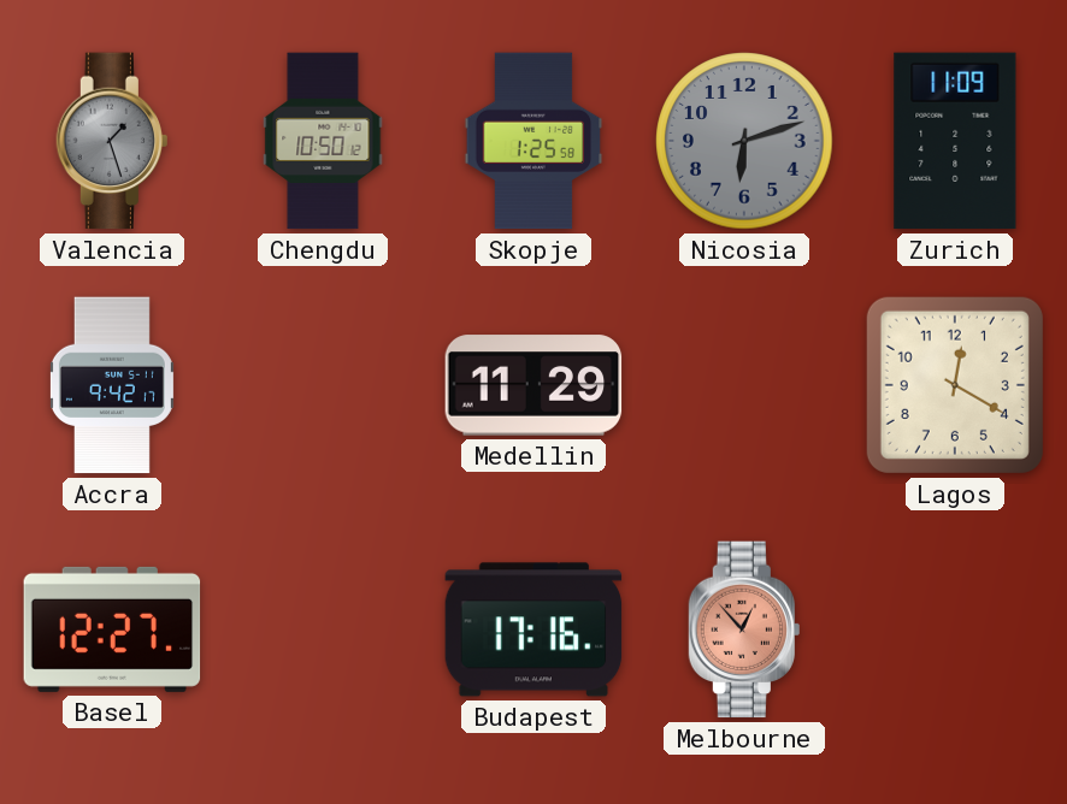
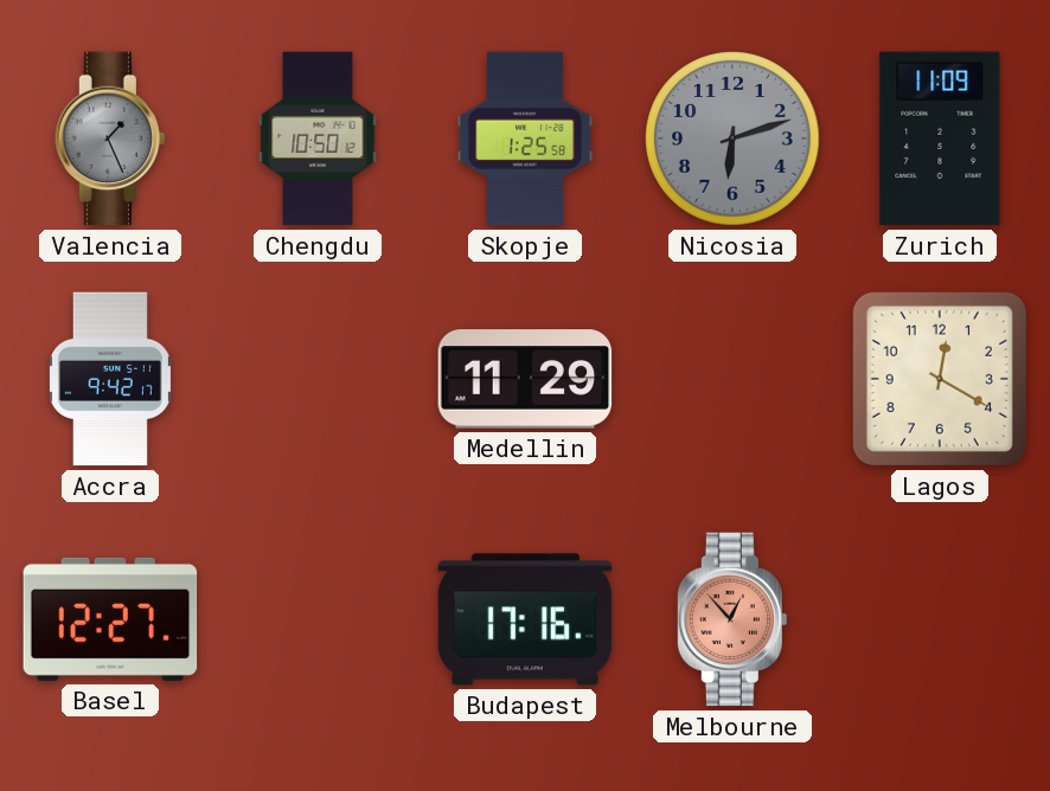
Valencia: 1:27 -> 1:26 (109, 139)
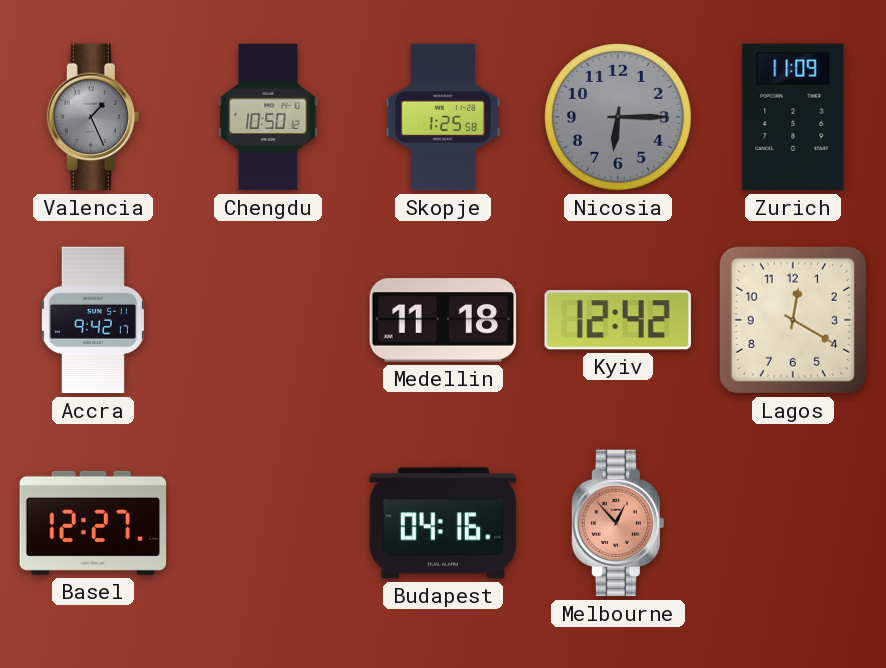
Nicosia: 6:12 -> 6:15 (618, 117)
Medellin: 11:29 -> 11:18 (443, 320)
Kyiv: none -> 12:42 (618, 320)
Budapest: 17:16 -> 04:16 (443, 523)
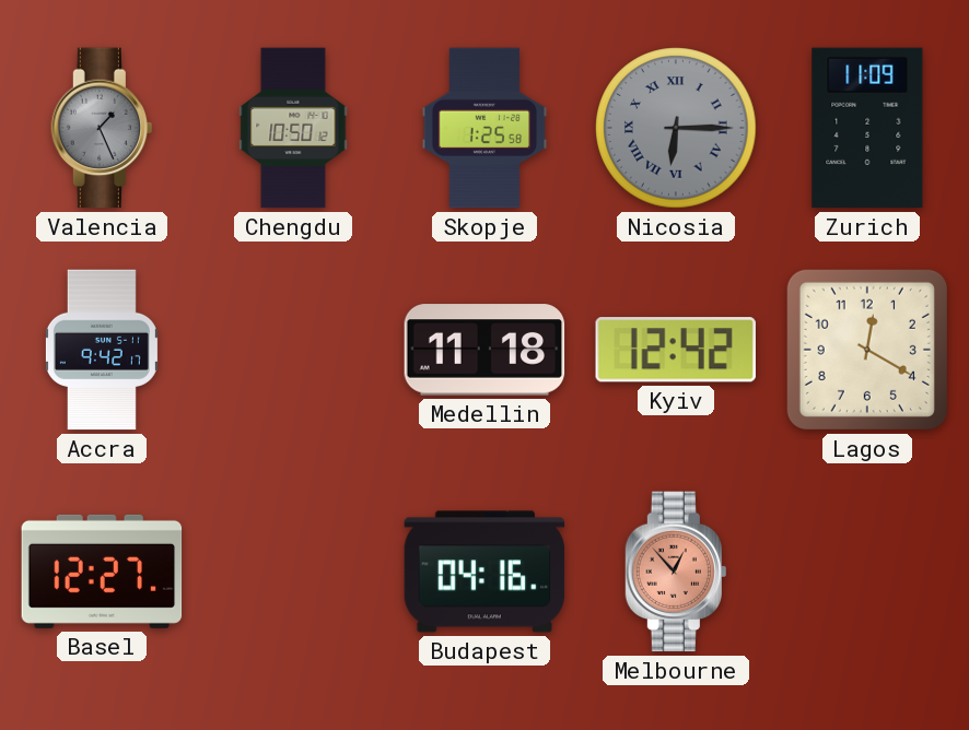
Nicosia numerals: Arabic -> Roman (676, 128)
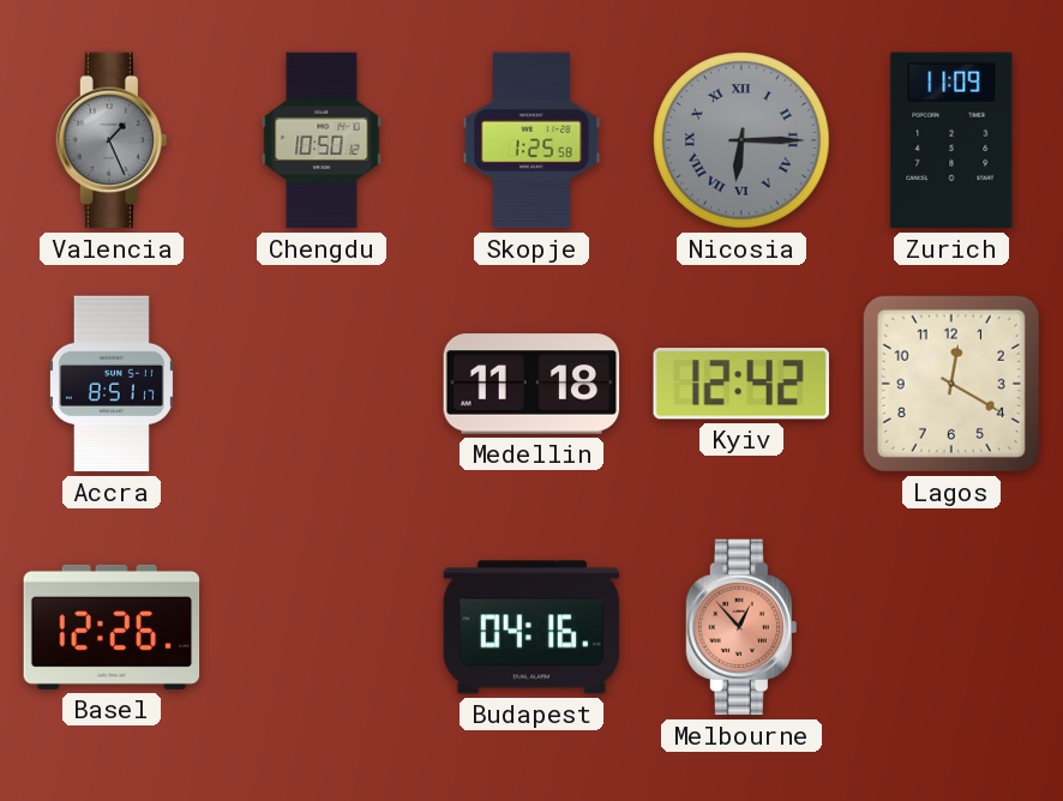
Accra: 9:42 -> 8:51 (112, 384)
Basel: 12:27 -> 12:26 (112, 627)
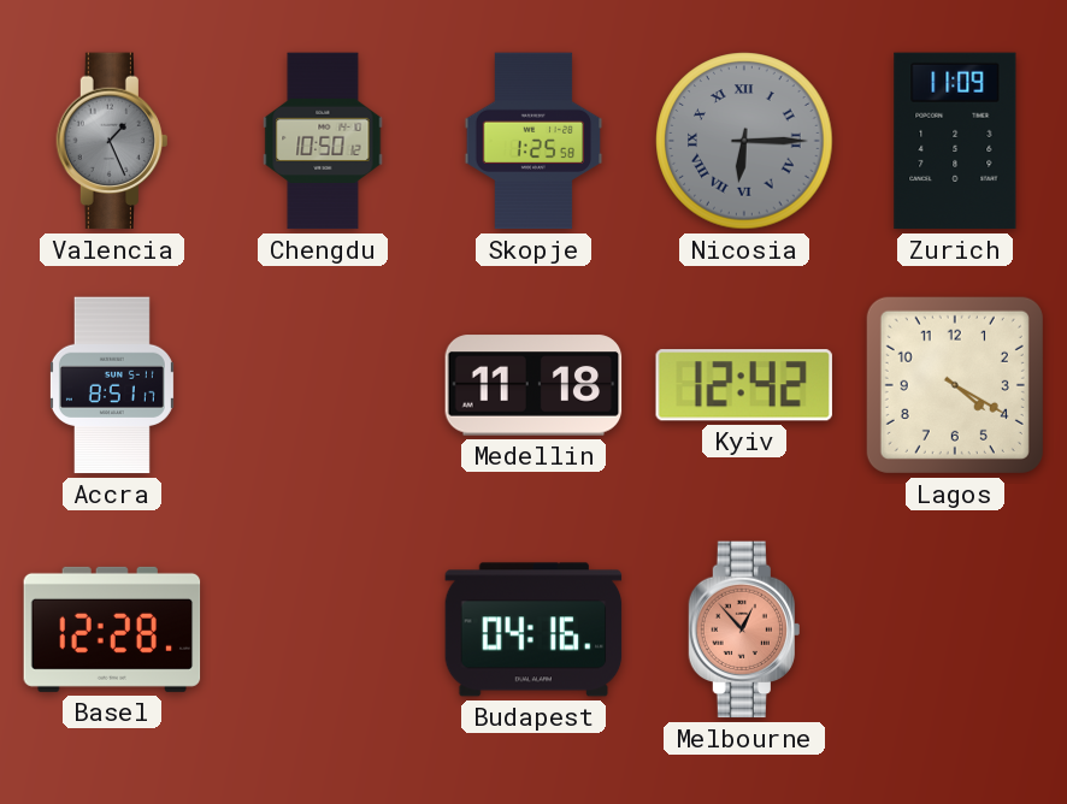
Lagos: 12:20 -> 4:20 (955, 385)
Basel: 12:26 -> 12:28 (112, 629)
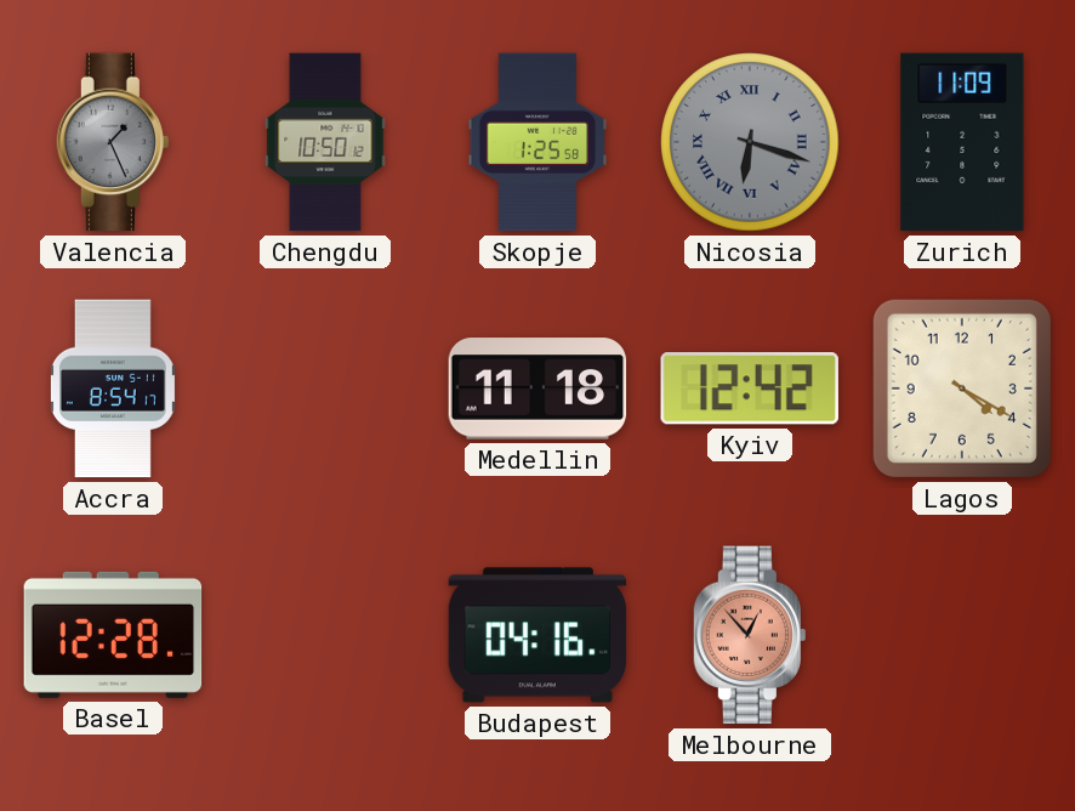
Nicosia: 6:15 -> 6:18 (750, 142)
Accra: 8:51 -> 8:54 (113, 389)
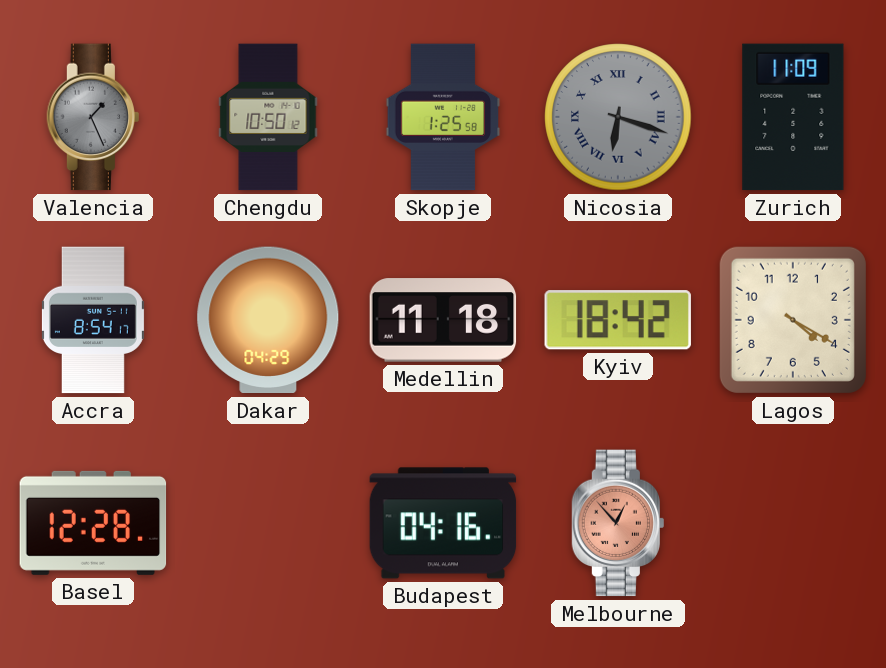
Dakar: none -> 04:29 (268, 320)
Kyiv: 12:42 -> 18:42 (618, 320)
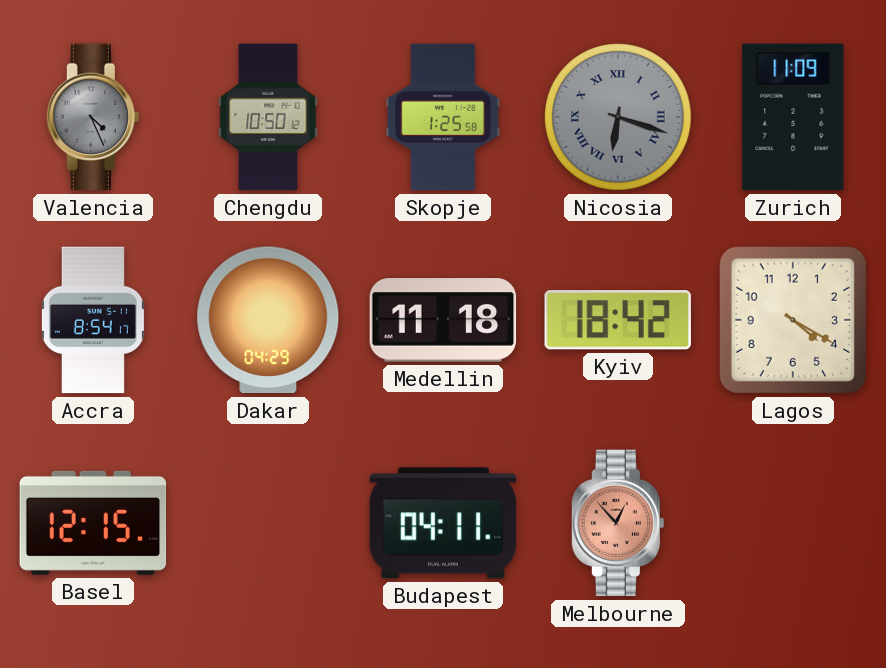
Valencia: 1:26 -> 4:26 (92, 117)
Basel: 12:28 -> 12:15 (93, 523)
Budapest: 04:16 -> 04:11 (443, 523)
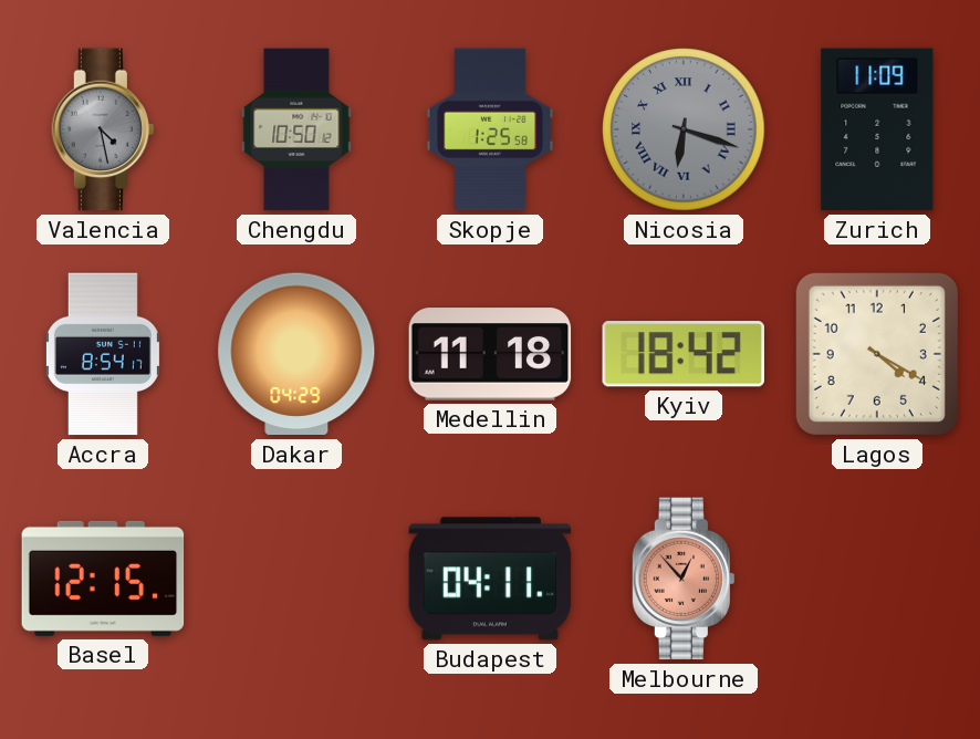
Valencia: 4:26 -> 4:28 (102, 129)
